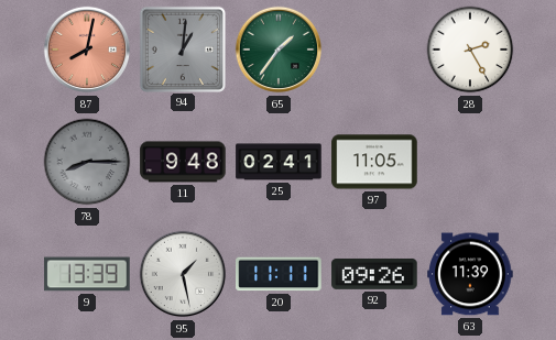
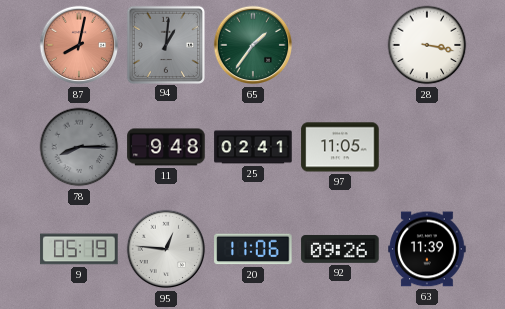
28: 2:25 -> 3:17 (427, 45)
9: 13:39 -> 05:19 (79, 249)
95: 1:28 -> 12:46 (166, 249)
20: 11:11 -> 11:06 (253, 249)
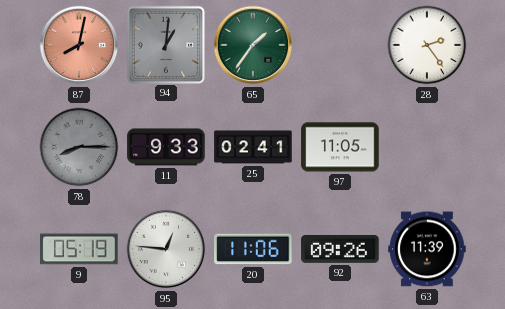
28: 3:17 -> 2:24 (427, 45)
11: 9:48 -> 9:33 (166, 147)
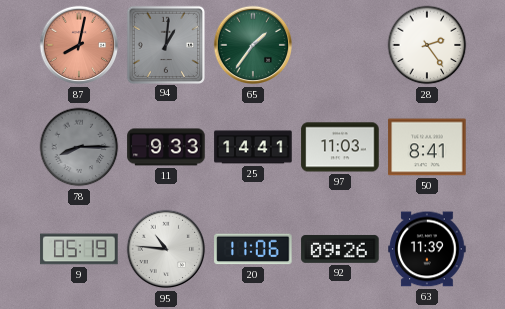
25: 02:41 -> 14:41 (253, 147)
97: 11:05 -> 11:03 (340, 147)
50: none -> 8:41 (427, 147)
95: 12:46 -> 10:46 (166, 249)
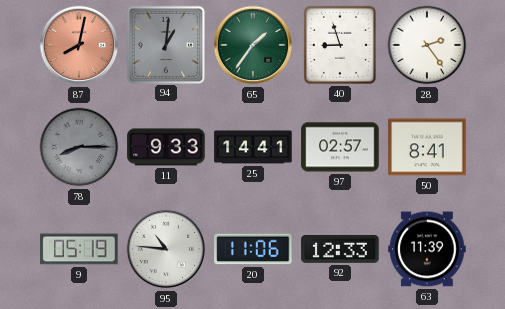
40: none -> 8:57 (340, 45)
97: 11:03 -> 02:57 (340, 147)
92: 09:26 -> 12:33 (340, 249)
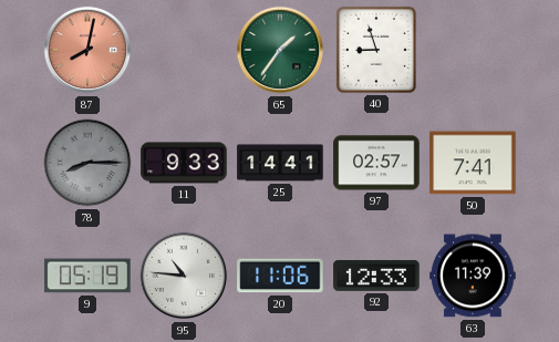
94: 1:01 -> none (166, 44)
28: 2:24 -> none (427, 45)
50: 8:41 -> 7:41 (473, 163)
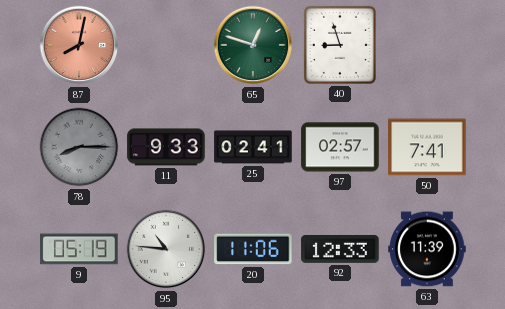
65: 1:36 -> 12:48 (253, 45)
25: 14:41 -> 02:41 (253, 147)
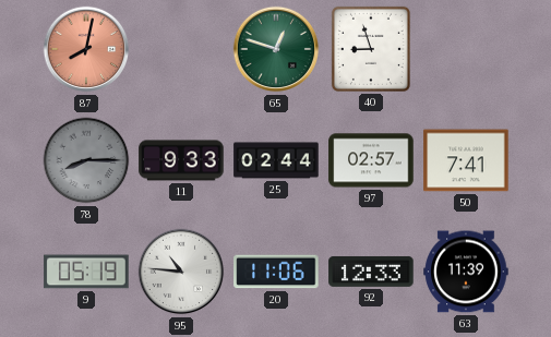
25: 02:41 -> 02:44 (276, 160)
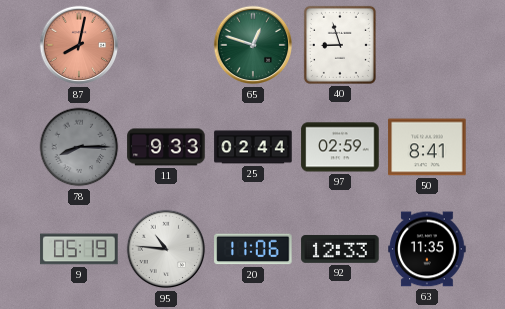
97: 02:57 -> 02:59 (340, 147)
50: 7:41 -> 8:41 (427, 147)
63: 11:39 -> 11:35 (427, 249)
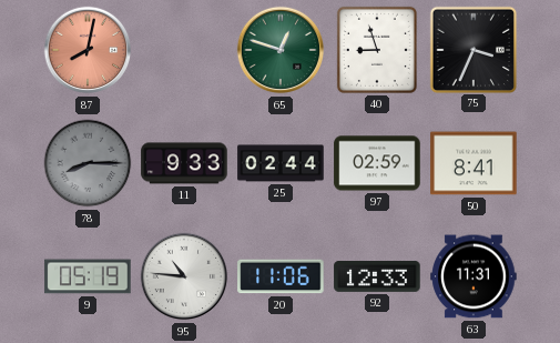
75: none -> 3:34 (474, 49)
63: 11:35 -> 11:31 (474, 276)
